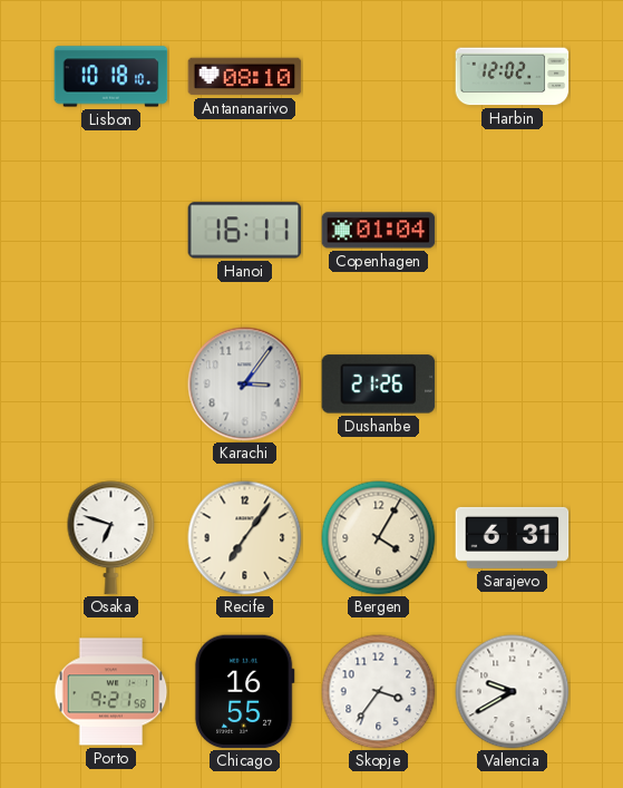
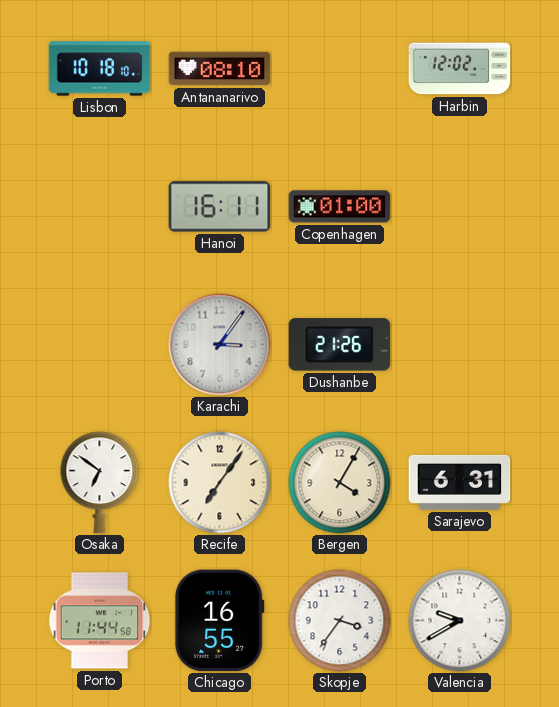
Copenhagen: 01:04 -> 01:00 (340, 207)
Osaka: 6:48 -> 6:51 (100, 483)
Porto: 9:21 -> 11:44 (100, 621)
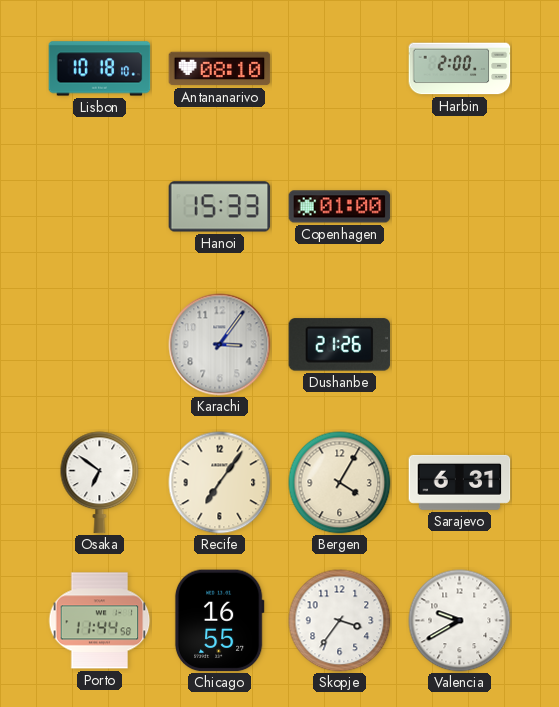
Harbin: 12:02 -> 2:00 (460, 69)
Hanoi: 16:11 -> 15:33 (220, 207)
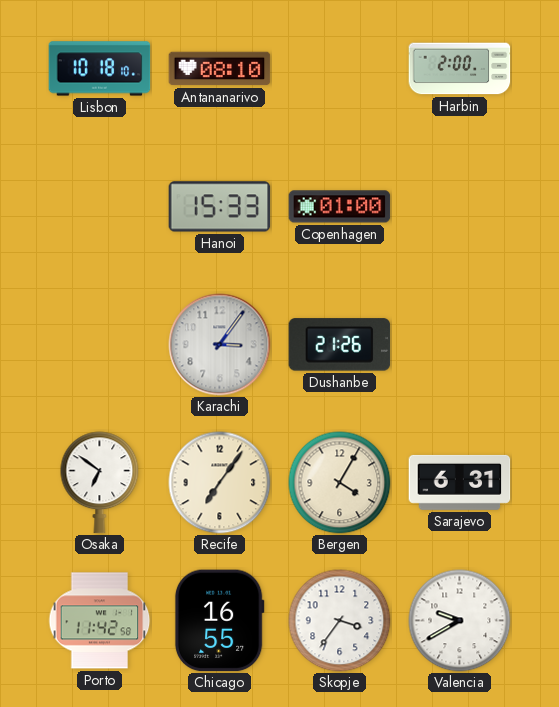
Porto: 11:44 -> 11:42 (100, 621)
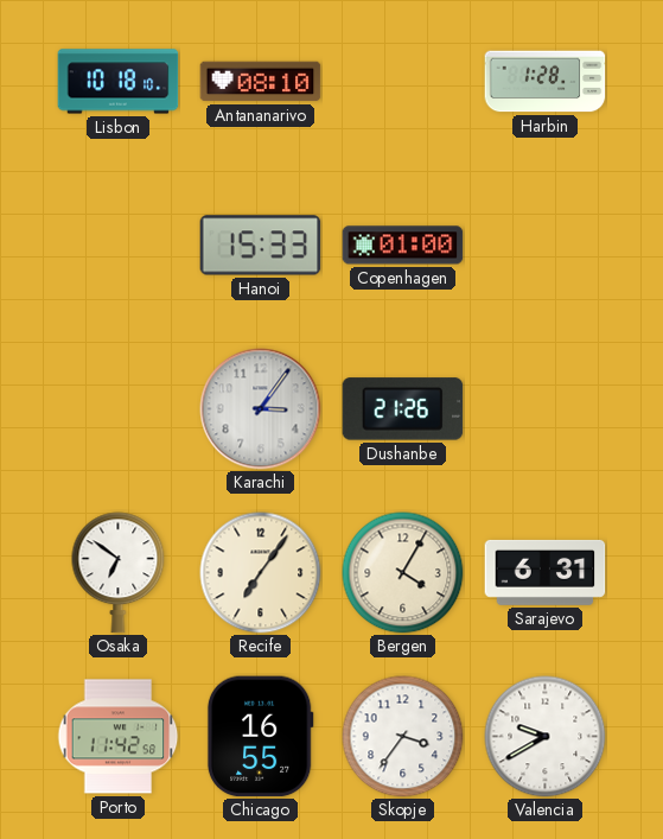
Harbin: 2:00 -> 1:28 (546, 82)
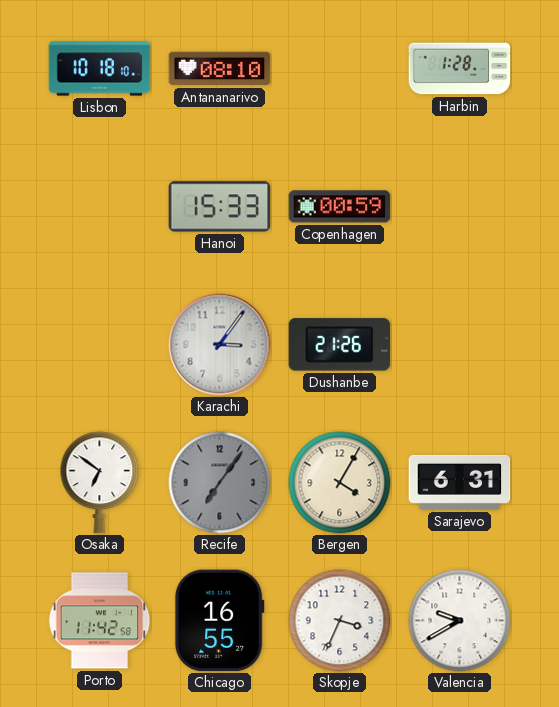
Copenhagen: 01:00 -> 00:59 (340, 207)
Recife dial: cream -> grey (220, 483)
Skopje: 3:36 -> 3:34 (340, 621)
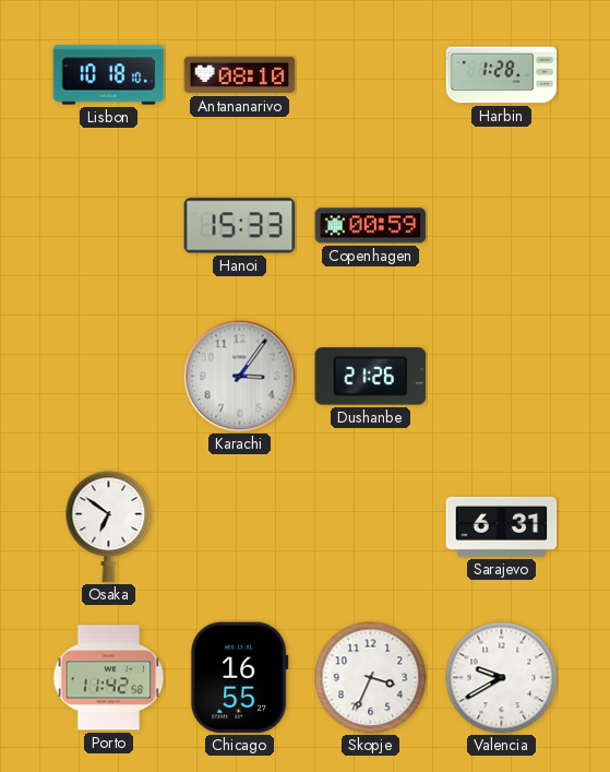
Recife: 7:06 -> none (220, 483)
Bergen: 4:05 -> none (340, 483)
